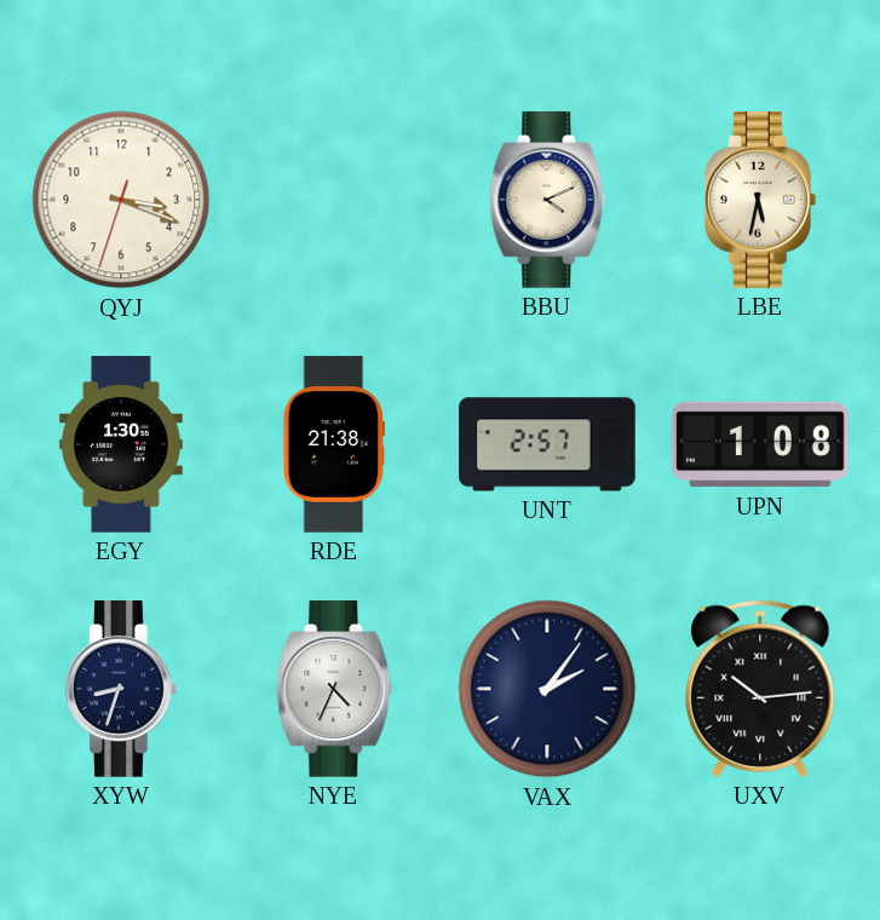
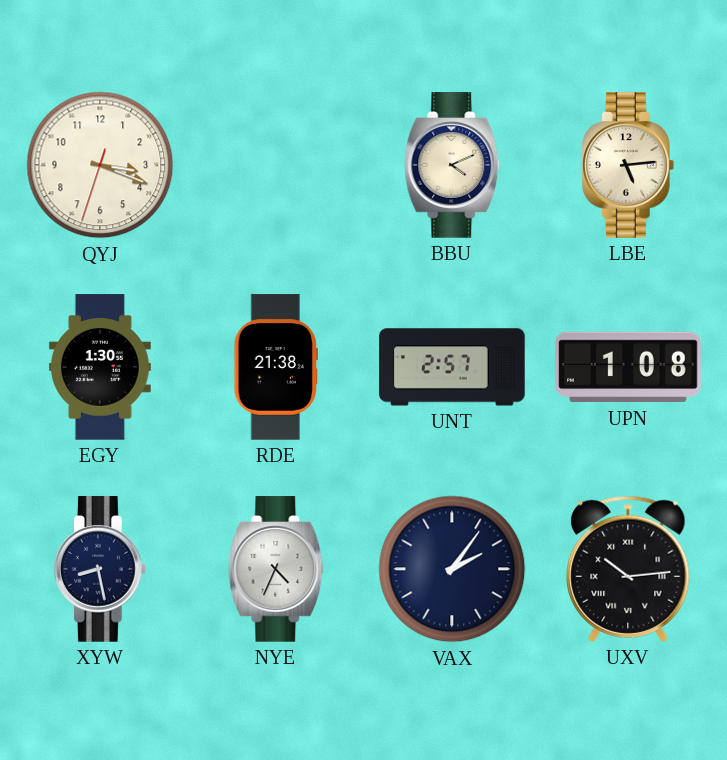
LBE: 5:32 -> 5:14 (628, 165)
XYW: 8:33 -> 8:28 (100, 569)
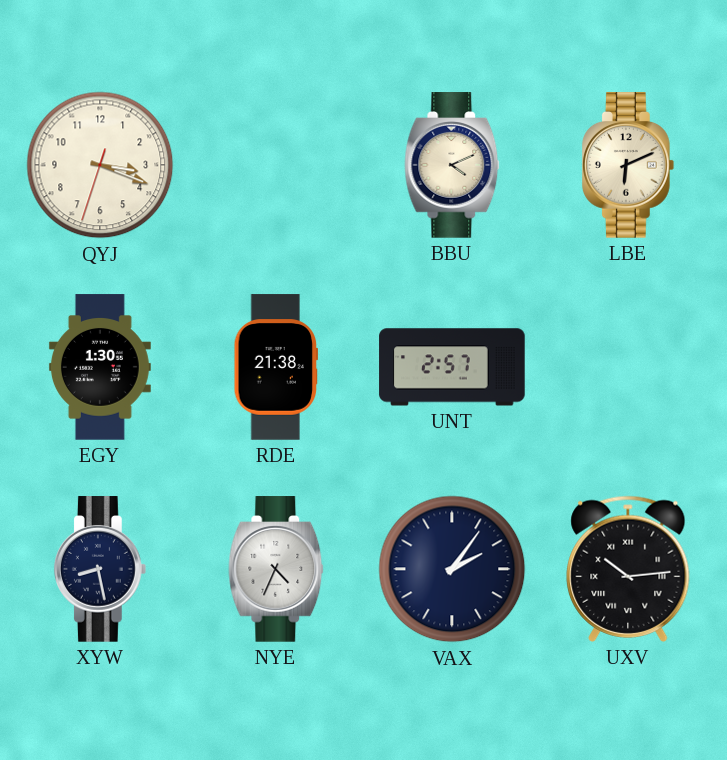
LBE: 5:14 -> 6:11 (628, 165)
UPN: 1:08 -> none (628, 367)
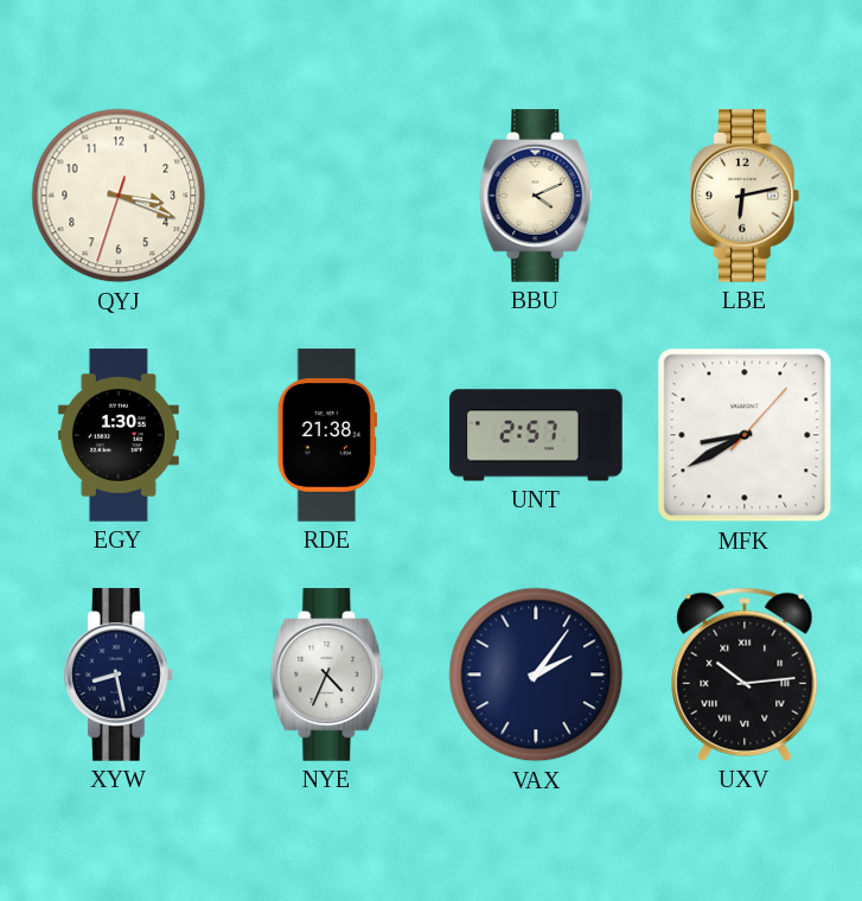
LBE: 6:11 -> 6:13 (745, 196)
MFK: none -> 8:40 (745, 435)
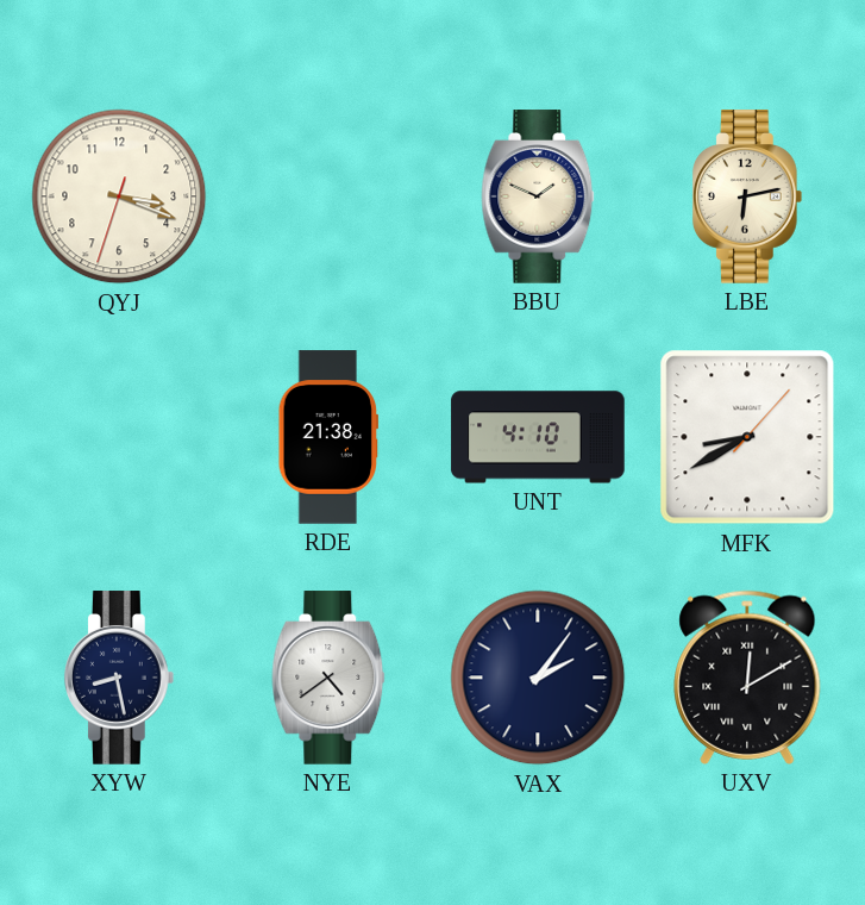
BBU: 4:11 -> 1:49 (538, 196)
EGY: 1:30 -> none (119, 435)
UNT: 2:57 -> 4:10 (538, 437)
NYE: 4:34 -> 4:39 (328, 678)
UXV: 10:14 -> 12:10 (747, 678)
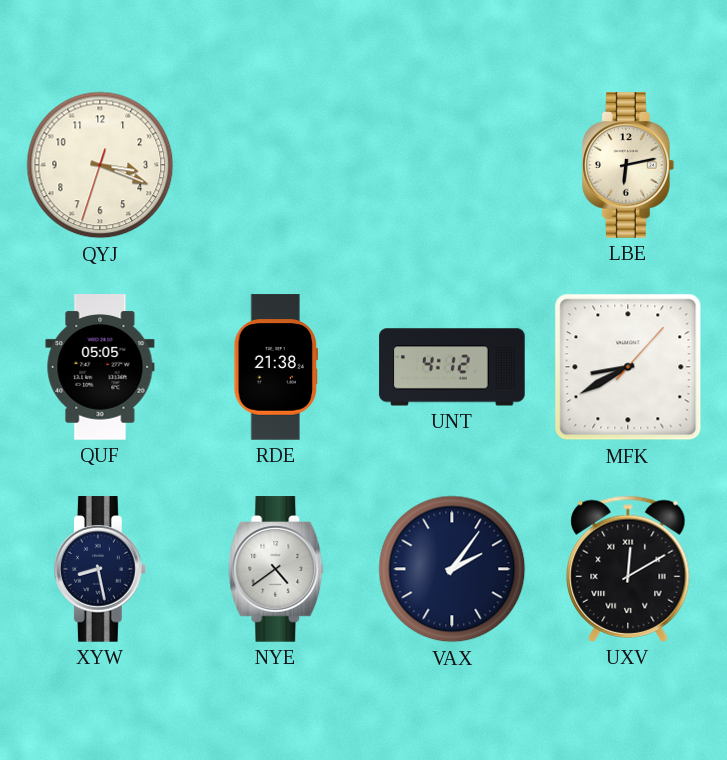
BBU: 1:49 -> none (538, 196)
QUF: none -> 05:05 (100, 367)
UNT: 4:10 -> 4:12 (452, 367)
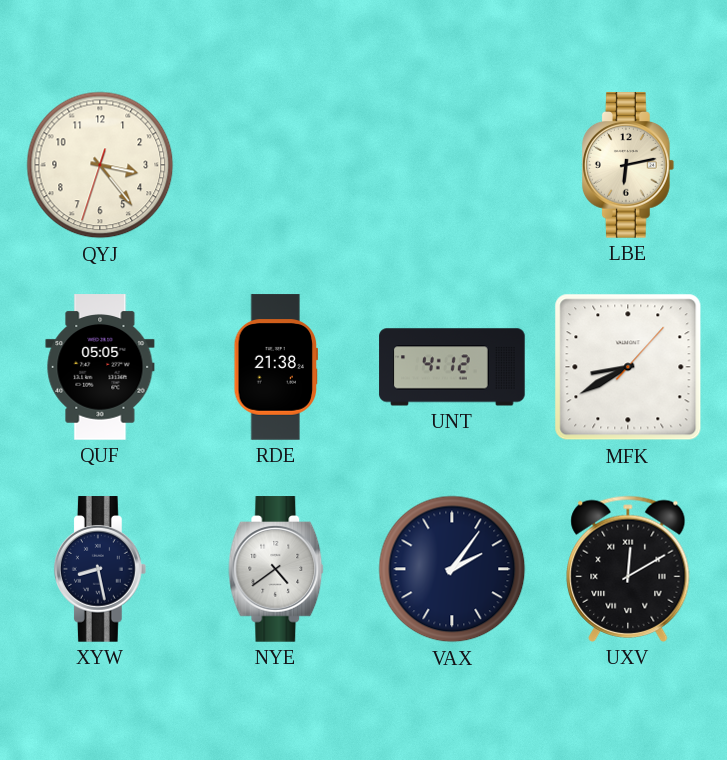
QYJ: 3:18 -> 3:23 (100, 165)
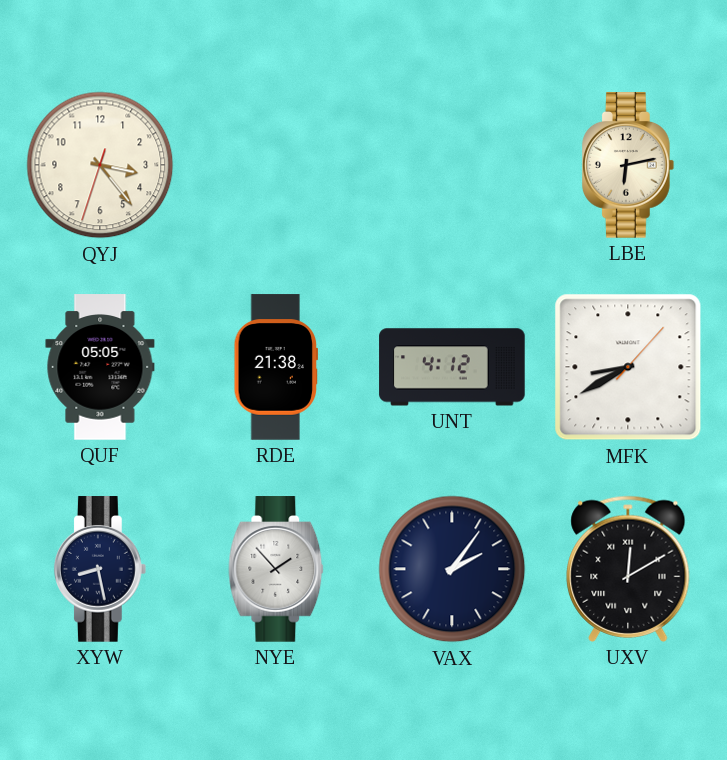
NYE: 4:39 -> 1:53 (276, 569)
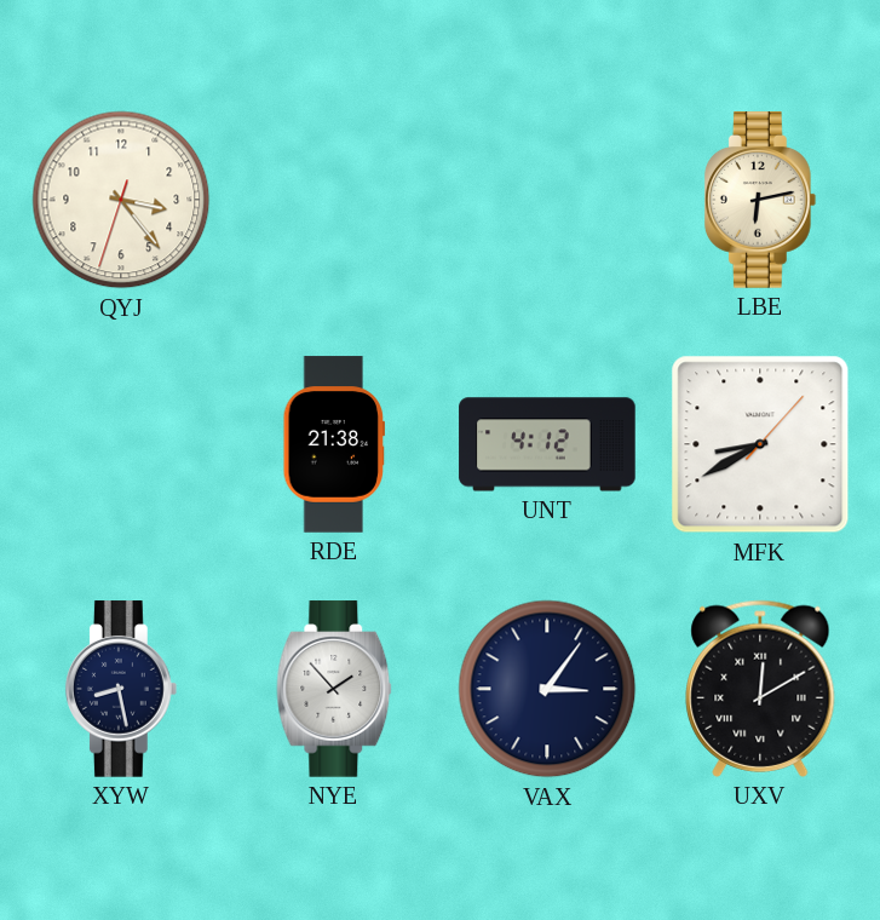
QUF: 05:05 -> none (100, 367)
VAX: 2:06 -> 3:06 (547, 689)
